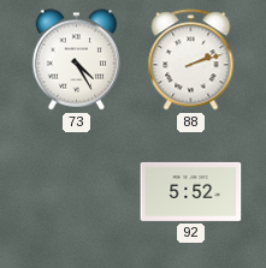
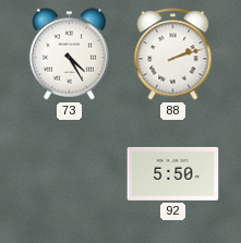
92: 5:52 -> 5:50 (173, 173)
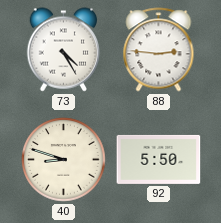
88: 2:12 -> 2:46 (159, 50)
40: none -> 8:48 (64, 160)
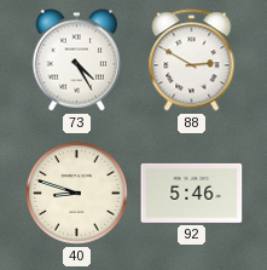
88: 2:46 -> 2:50 (192, 61)
92: 5:50 -> 5:46 (192, 193)
